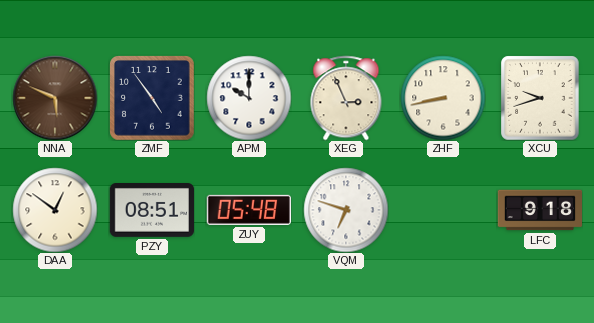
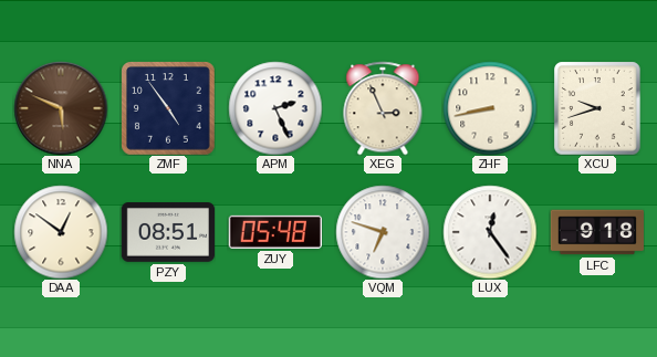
APM: 10:00 -> 2:26 (275, 108)
LUX: none -> 12:24 (490, 232)
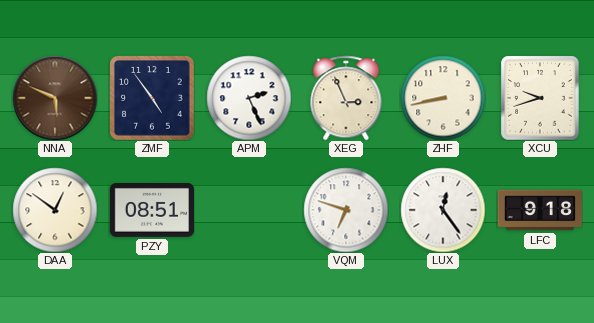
ZUY: 05:48 -> none (275, 232)
